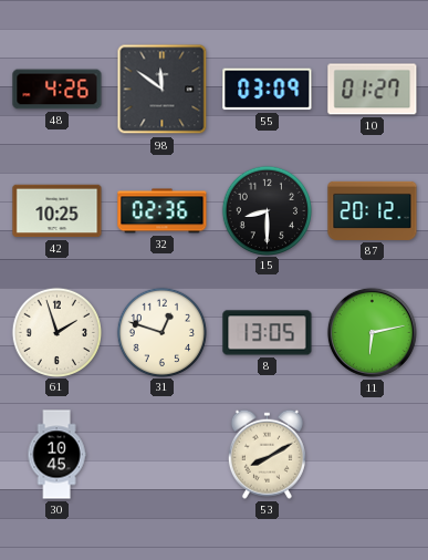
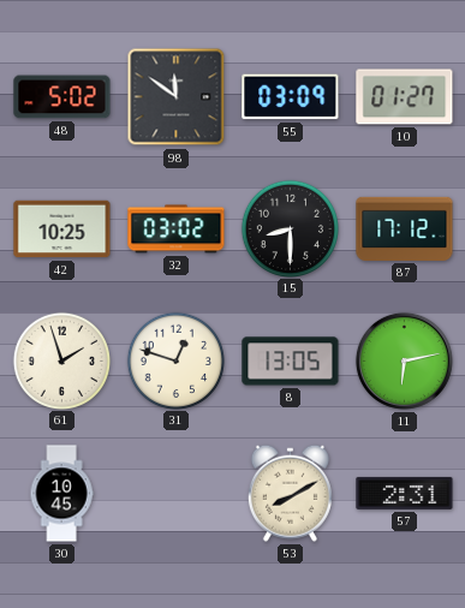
48: 4:26 -> 5:02 (62, 97)
32: 02:36 -> 03:02 (177, 230)
87: 20:12 -> 17:12 (405, 228)
57: none -> 2:31 (405, 493)
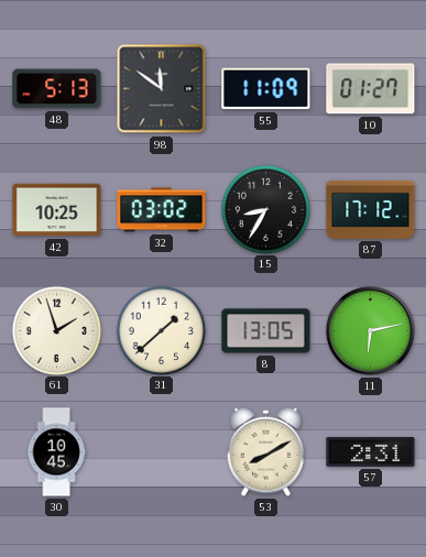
48: 5:02 -> 5:13 (57, 89)
55: 03:09 -> 11:09 (266, 89)
15: 8:30 -> 8:35 (265, 209)
31: 12:48 -> 1:38 (161, 330)
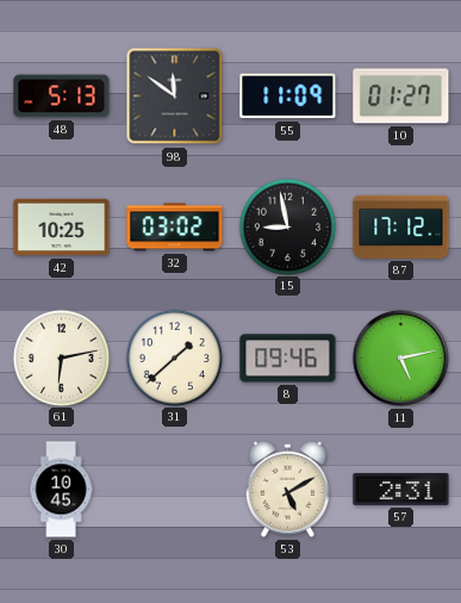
15: 8:35 -> 8:58 (287, 226)
61: 1:57 -> 6:13 (61, 358)
8: 13:05 -> 09:46 (288, 359)
11: 6:13 -> 5:13 (400, 358)
53: 8:10 -> 5:10 (287, 489)
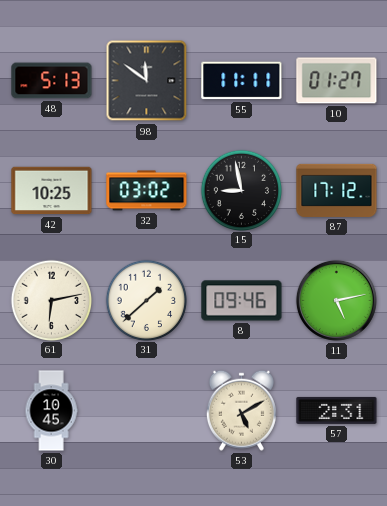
55: 11:09 -> 11:11 (242, 81)
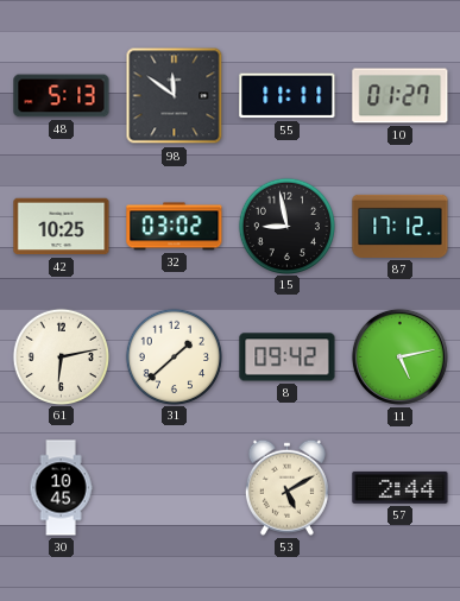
8: 09:46 -> 09:42 (288, 358)
57: 2:31 -> 2:44 (401, 487)
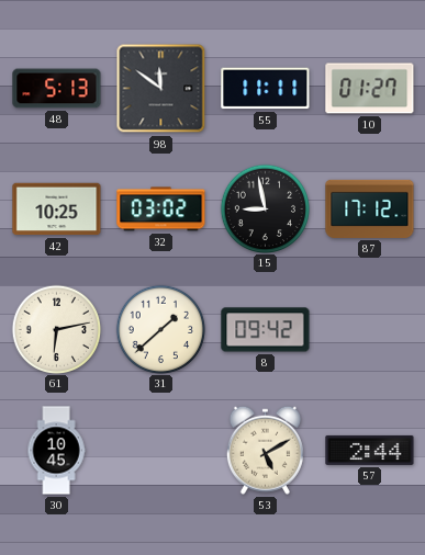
11: 5:13 -> none (399, 356)
